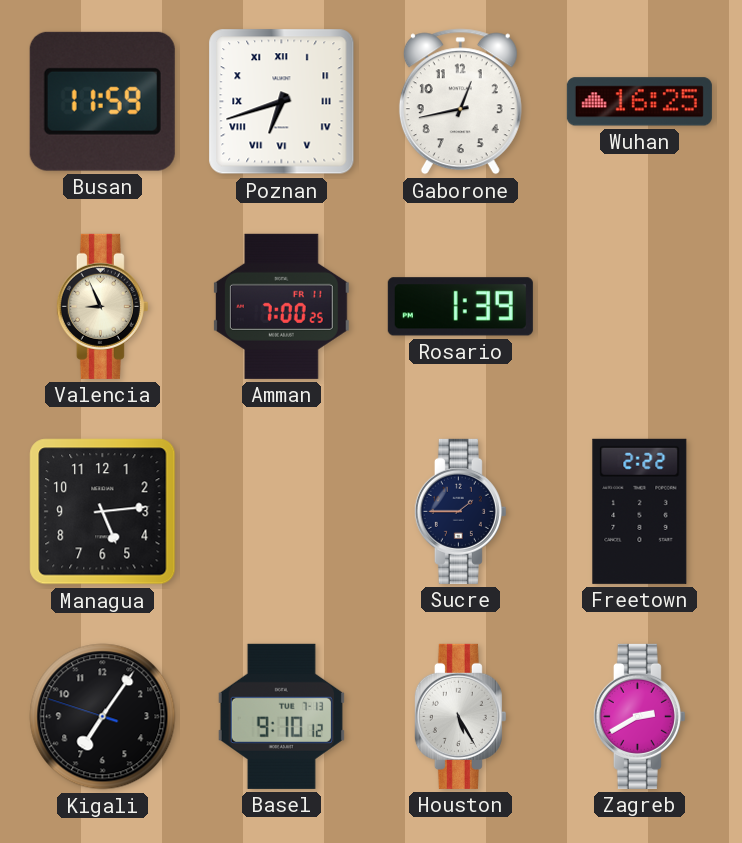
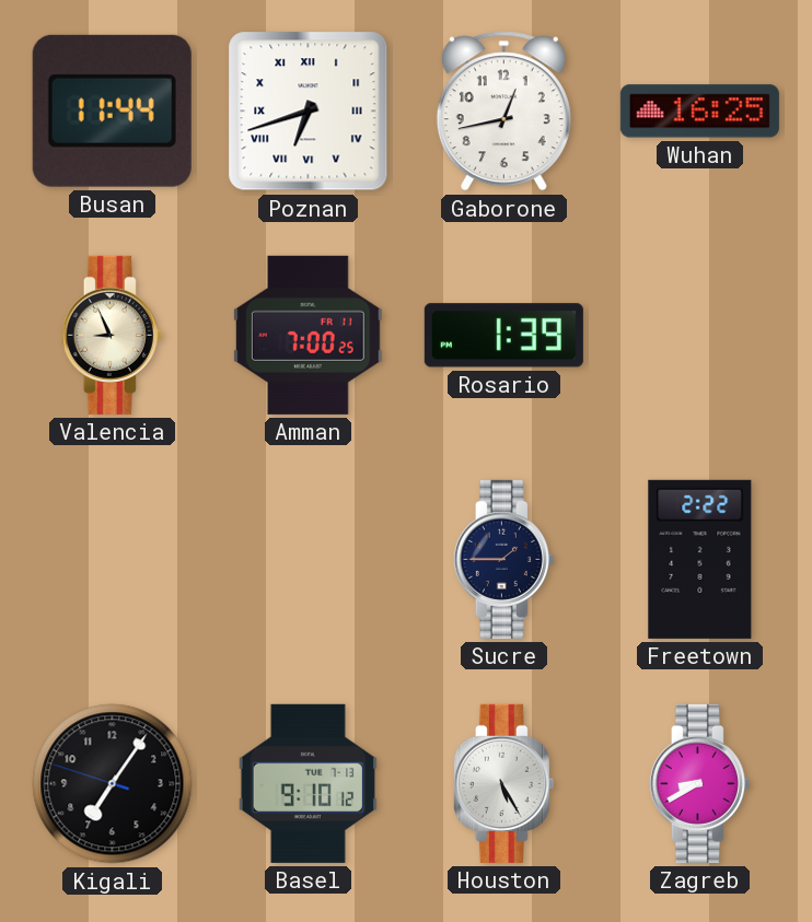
Busan: 11:59 -> 11:44 (112, 110)
Managua: 5:14 -> none (103, 512)
Zagreb: 2:40 -> 8:40 (699, 783)
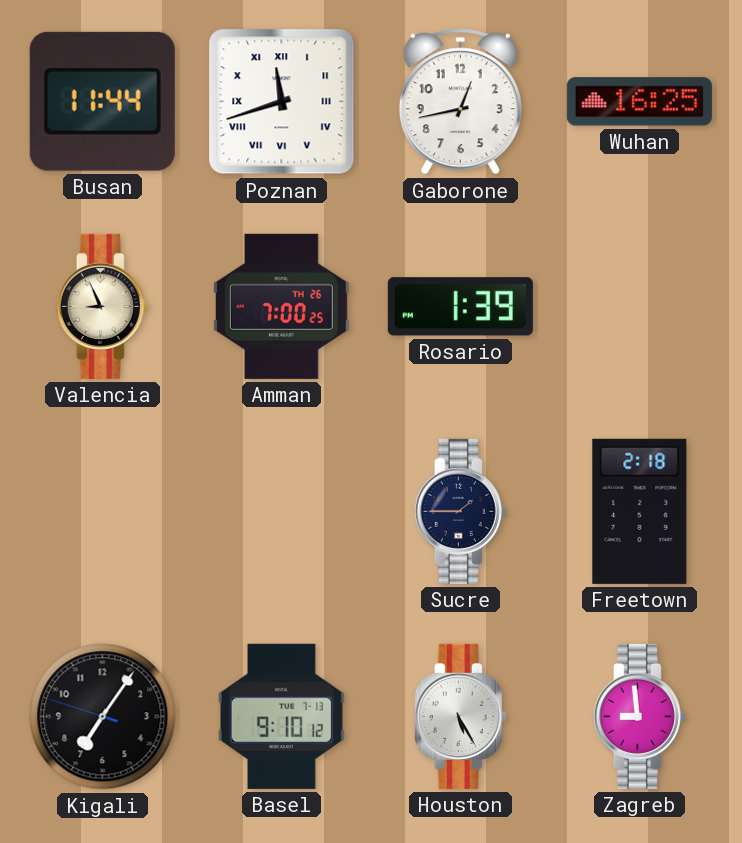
Poznan: 6:42 -> 11:42 (282, 102)
Amman date: FR 11 -> TH 26 (281, 306)
Freetown: 2:22 -> 2:18 (640, 511)
Zagreb: 8:40 -> 8:59 (639, 716)
